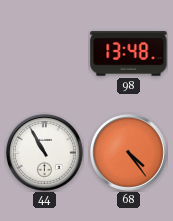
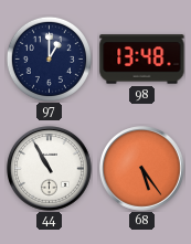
97: none -> 1:00 (49, 59)
68: 4:24 -> 5:24 (142, 169)
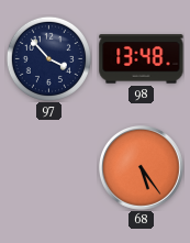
97: 1:00 -> 3:53 (48, 58)
44: 10:55 -> none (50, 169)
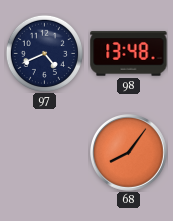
97: 3:53 -> 4:41 (44, 53)
68: 5:24 -> 8:06 (129, 153)
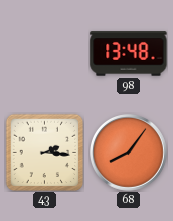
97: 4:41 -> none (44, 53)
43: none -> 2:16 (44, 152)
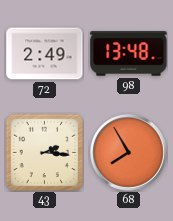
72: none -> 2:49 (45, 54)
68: 8:06 -> 7:55 (129, 153)
